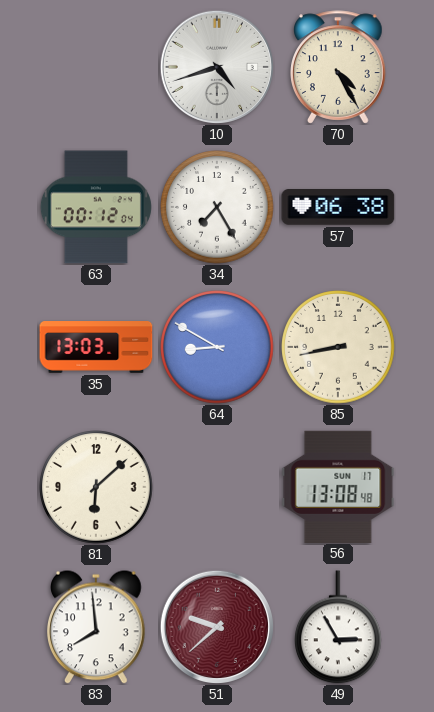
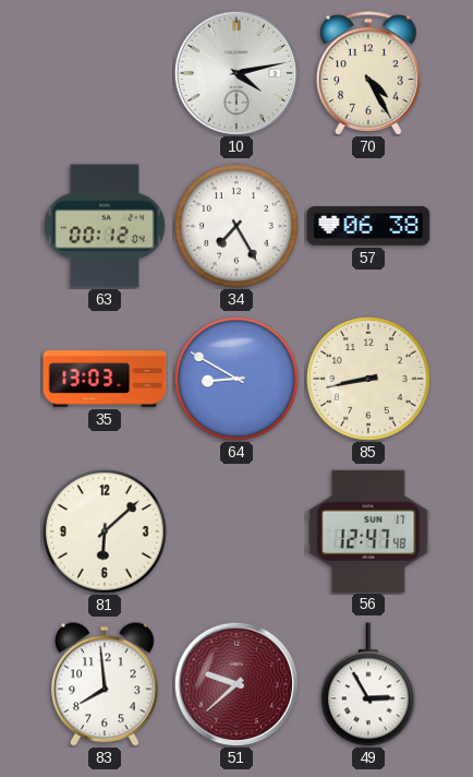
10: 4:42 -> 4:13 (235, 72)
56: 13:08 -> 12:47 (368, 530)
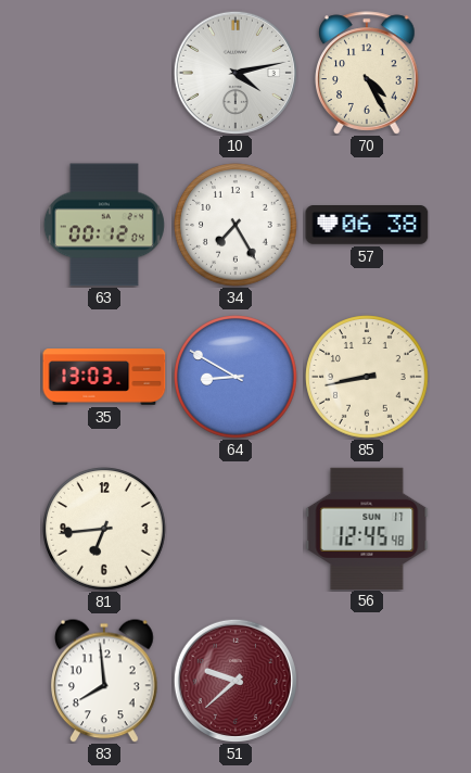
81: 6:08 -> 6:44 (104, 529)
56: 12:47 -> 12:45 (367, 528)
49: 2:55 -> none (369, 684)
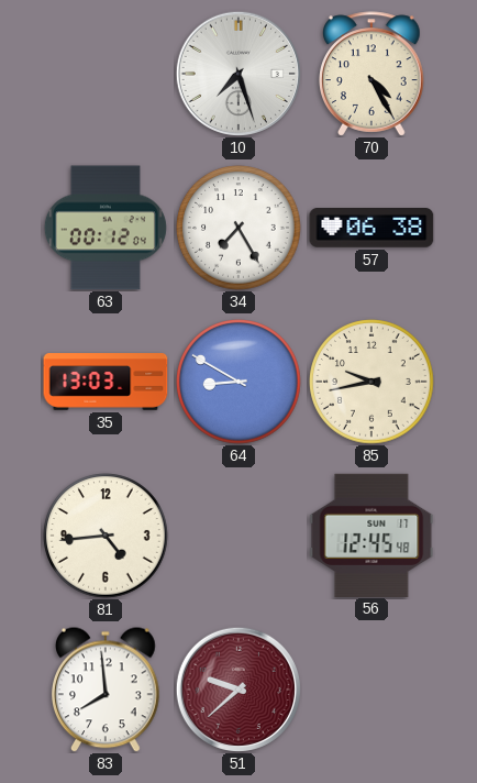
10: 4:13 -> 7:27 (237, 73)
85: 8:43 -> 9:43 (371, 382)
81: 6:44 -> 4:44 (106, 536)
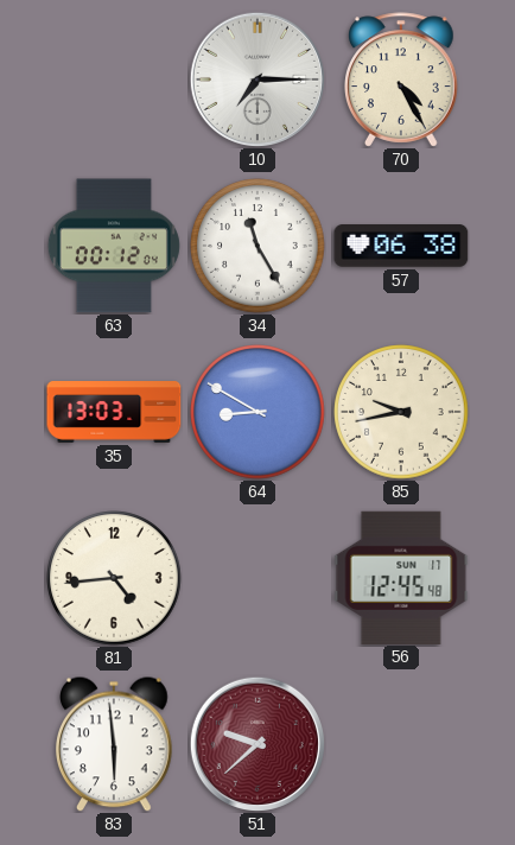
10: 7:27 -> 7:15 (256, 78)
34: 7:25 -> 11:25 (257, 246)
83: 7:59 -> 5:59 (115, 744)
